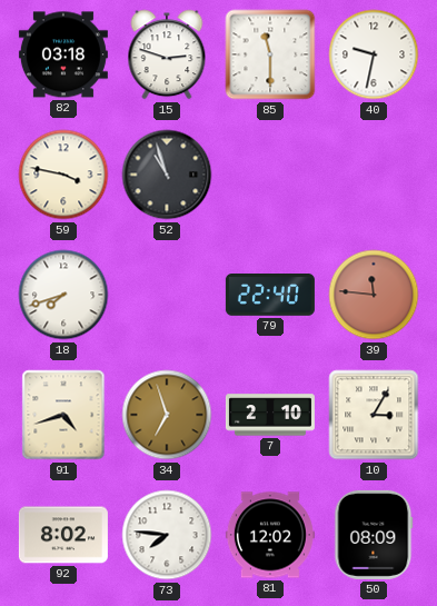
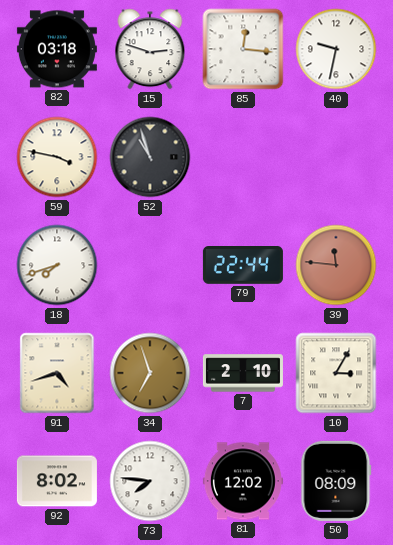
85: 11:30 -> 12:16 (243, 49)
79: 22:40 -> 22:44 (243, 266)
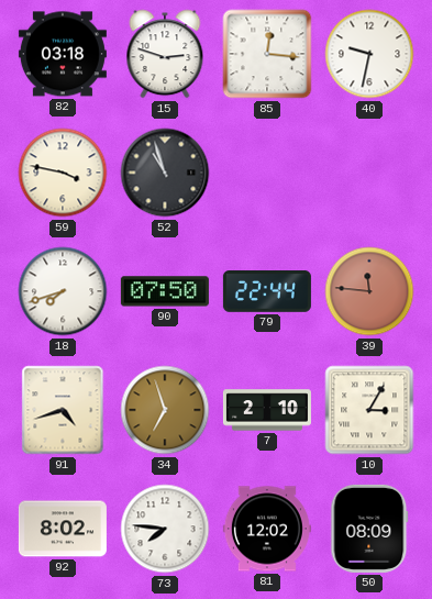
90: none -> 07:50 (165, 291)
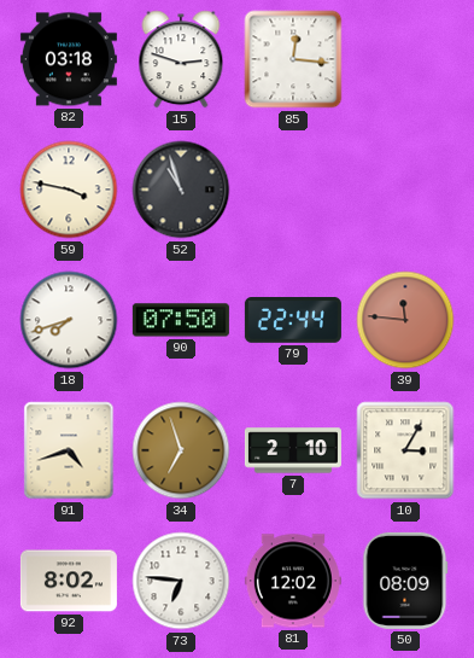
40: 9:32 -> none (369, 54)
73: 7:46 -> 6:46 (181, 581)
